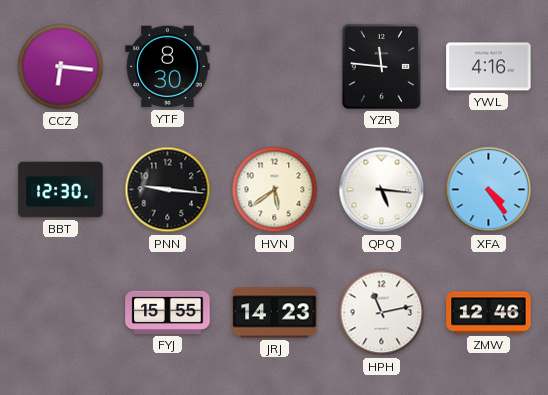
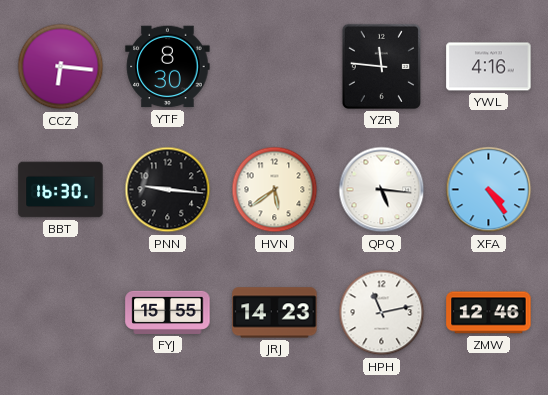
BBT: 12:30 -> 16:30 (61, 190)
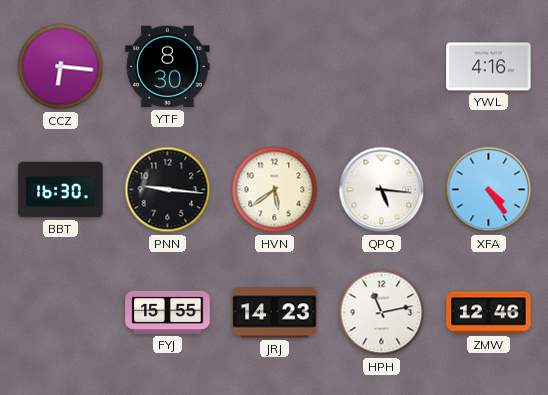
YZR: 11:46 -> none (381, 66)
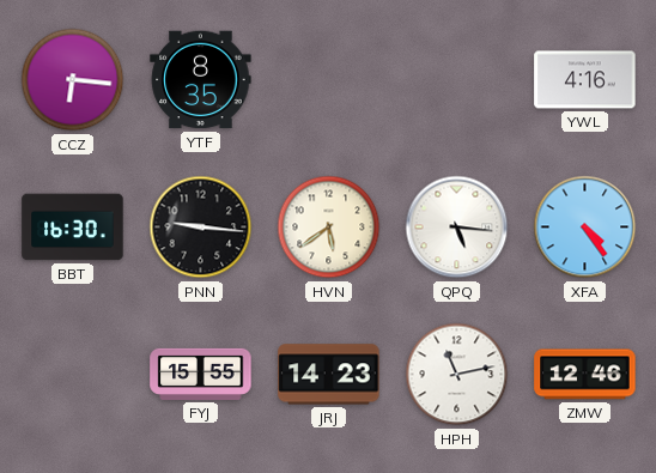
YTF: 8:30 -> 8:35 (201, 80)
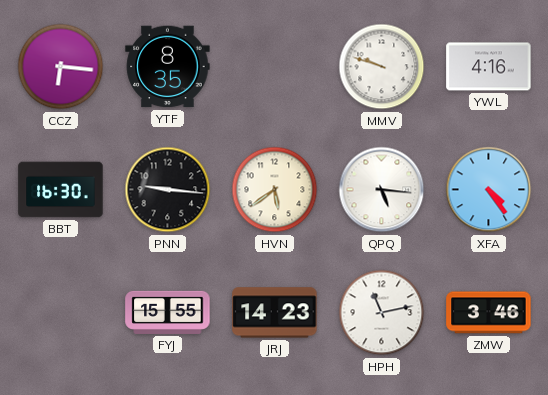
MMV: none -> 9:48 (382, 67)
ZMW: 12:46 -> 3:46 (489, 313)
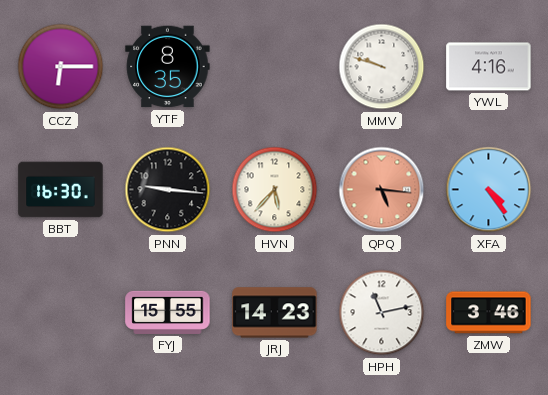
CCZ: 6:16 -> 6:15 (61, 67)
HVN: 5:39 -> 5:37 (275, 190)
QPQ dial: white -> salmon (382, 190)
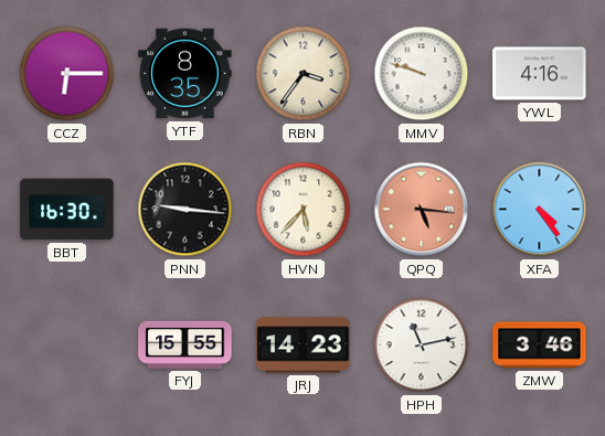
RBN: none -> 3:36 (304, 74)
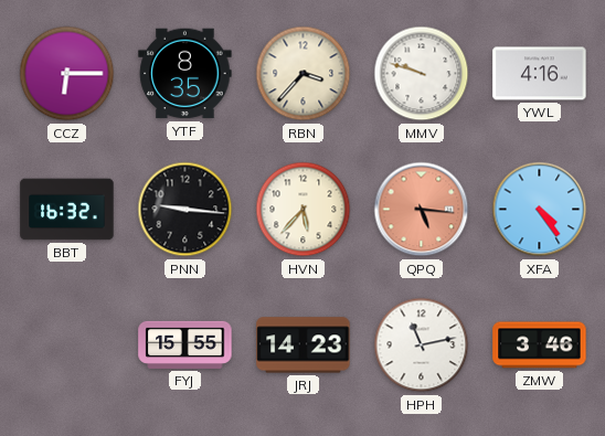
RBN: 3:36 -> 3:37 (304, 74)
BBT: 16:30 -> 16:32 (67, 210)
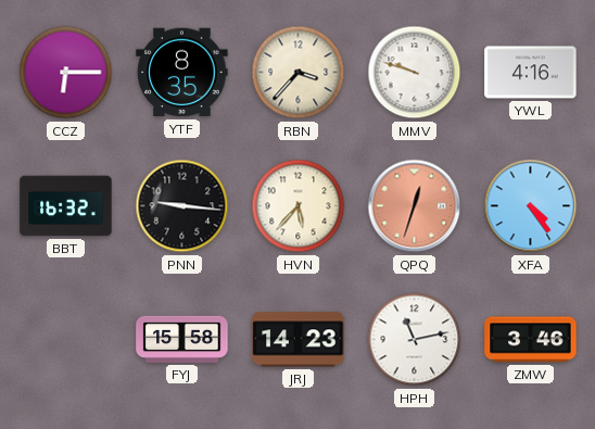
QPQ: 5:16 -> 12:33 (415, 206)
FYJ: 15:55 -> 15:58 (182, 339)
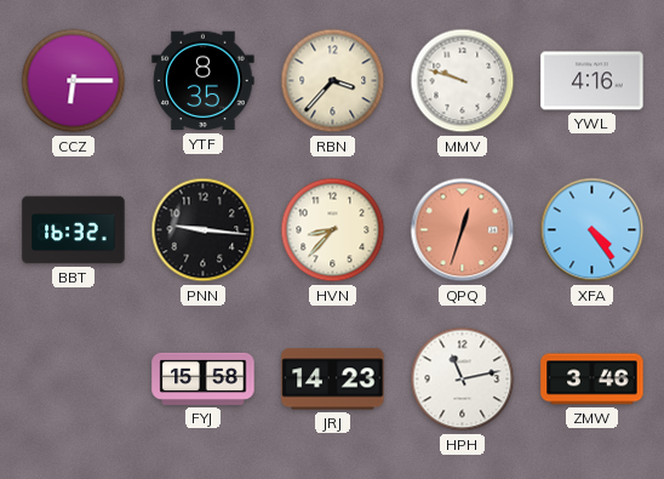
HVN: 5:37 -> 8:37 (333, 230)
